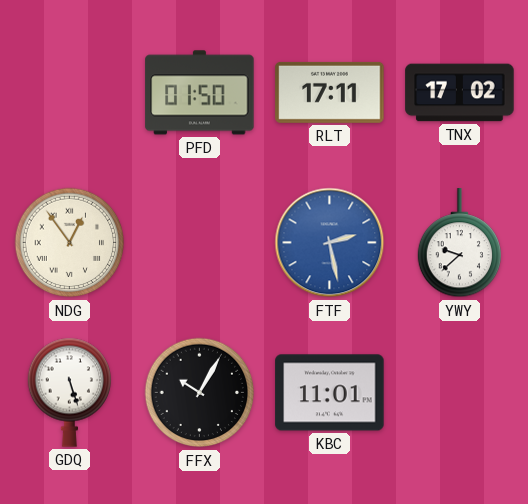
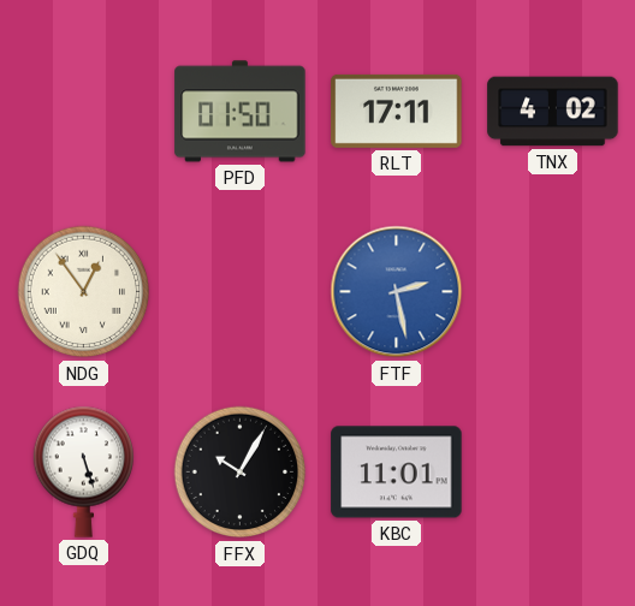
TNX: 17:02 -> 4:02 (553, 112)
YWY: 9:38 -> none (459, 243)
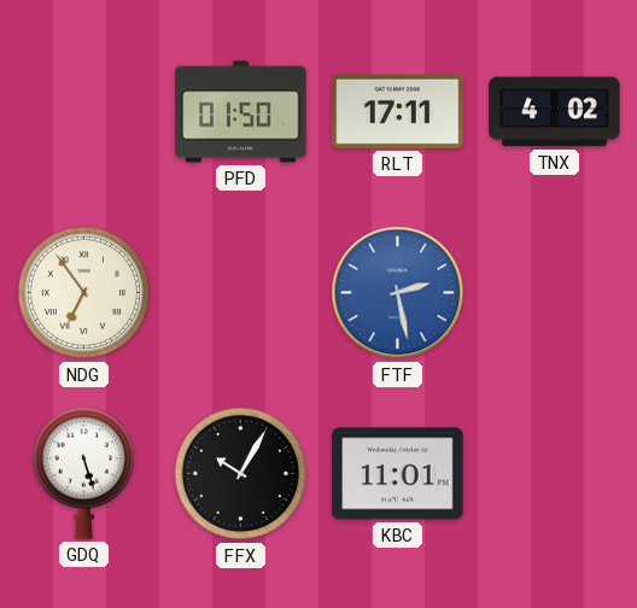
NDG: 12:54 -> 6:54 (84, 293)
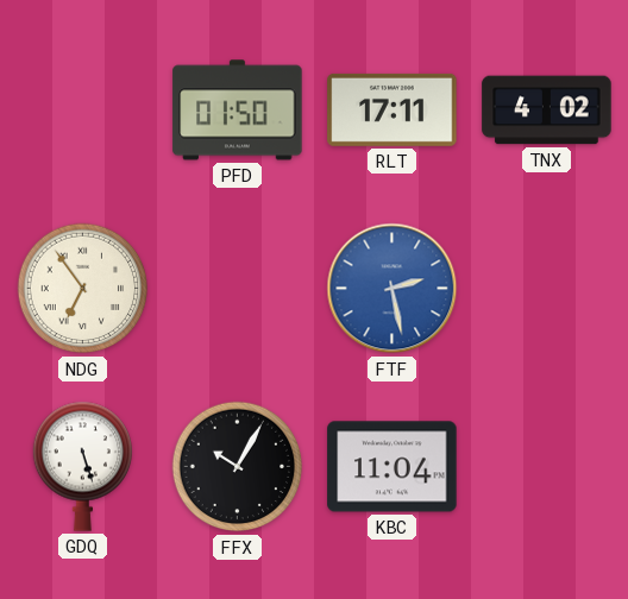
KBC: 11:01 -> 11:04 (392, 467)
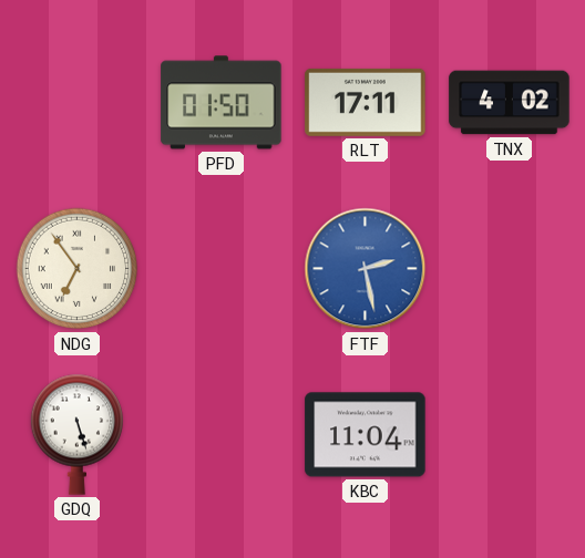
FFX: 10:05 -> none (238, 467)
